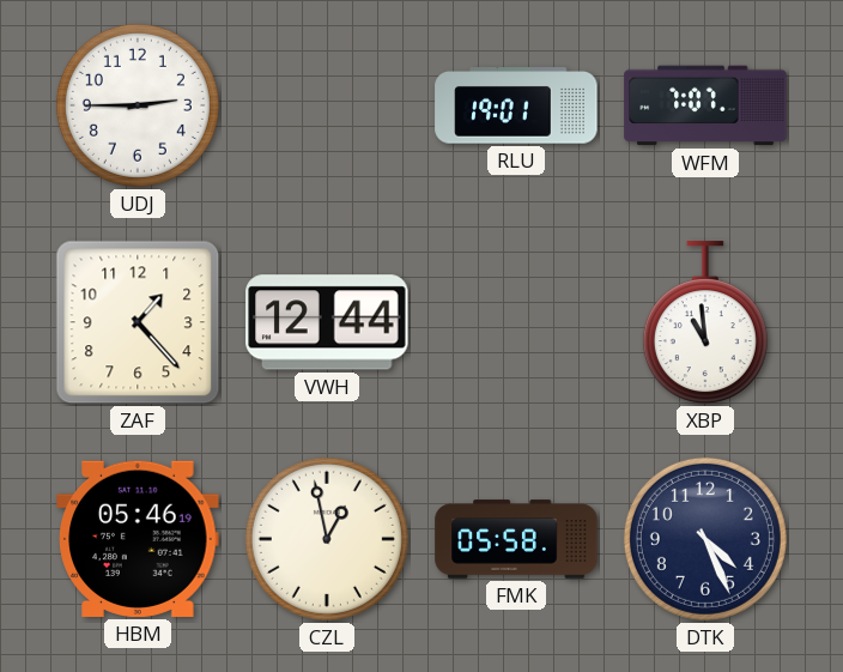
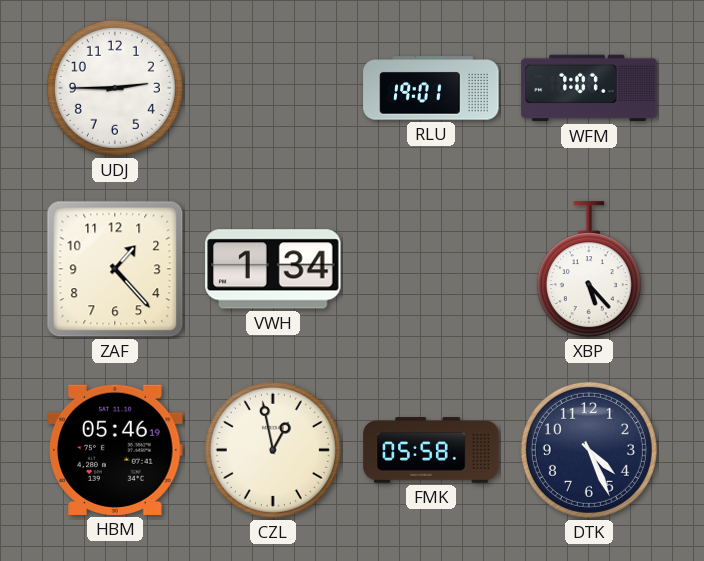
VWH: 12:44 -> 1:34 (273, 269)
XBP: 10:59 -> 5:23 (589, 270)
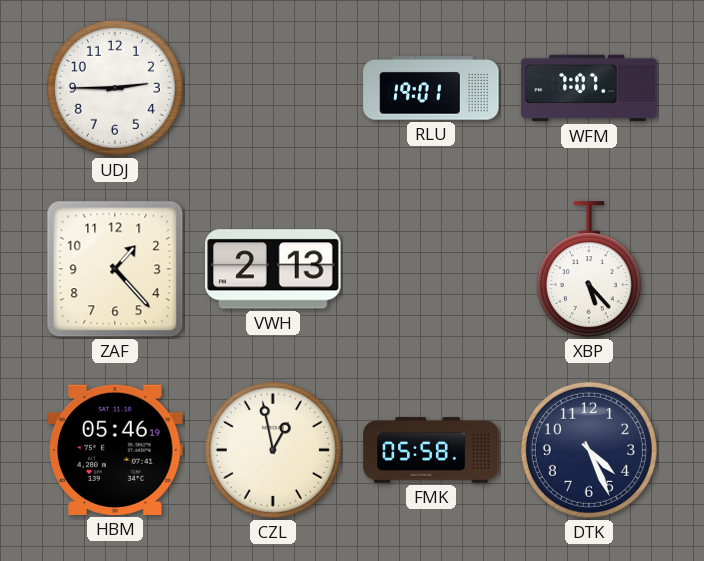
VWH: 1:34 -> 2:13 (273, 269)
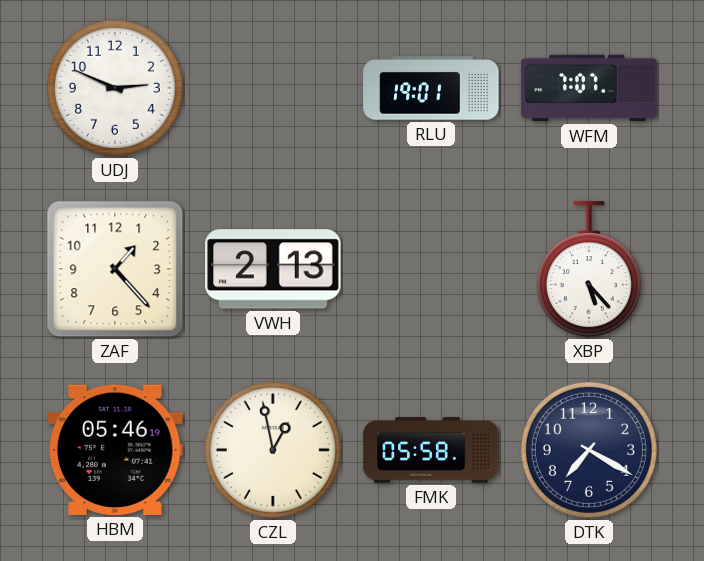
UDJ: 2:45 -> 2:49 (115, 88)
DTK: 4:26 -> 7:20 (589, 450)
